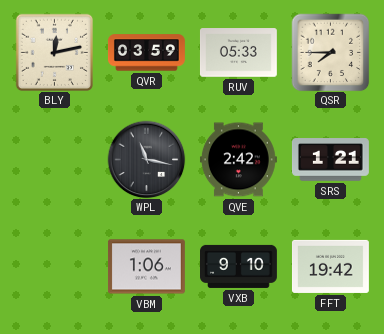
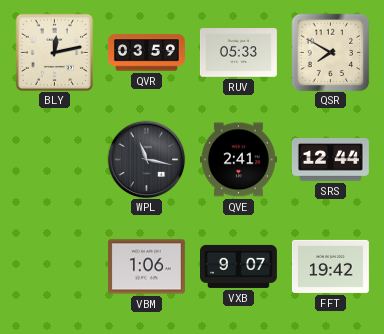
QSR: 7:45 -> 7:50 (330, 52)
QVE: 2:42 -> 2:41 (238, 160)
SRS: 1:21 -> 12:44 (331, 160)
VXB: 9:10 -> 9:07 (239, 266)
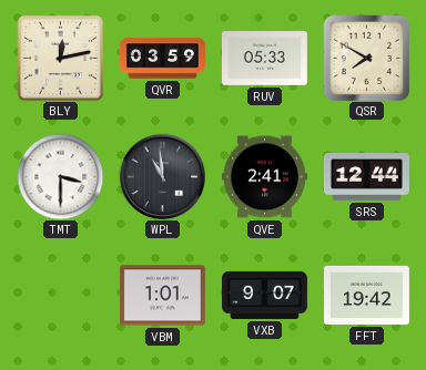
TMT: none -> 3:30 (60, 176)
WPL: 11:17 -> 10:59 (162, 176)
VBM: 1:06 -> 1:01 (162, 296)
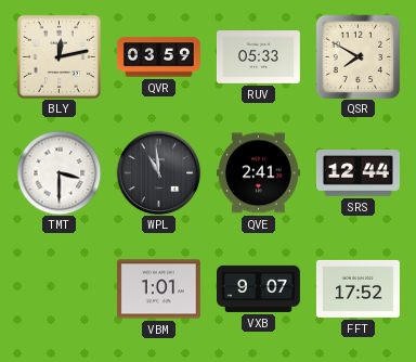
FFT: 19:42 -> 17:52 (357, 288)
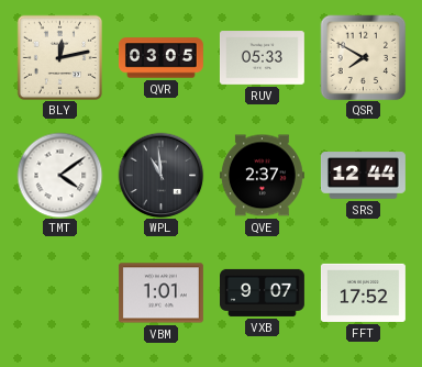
QVR: 03:59 -> 03:05 (160, 58)
TMT: 3:30 -> 4:09 (59, 175)
QVE: 2:41 -> 2:37 (262, 176)
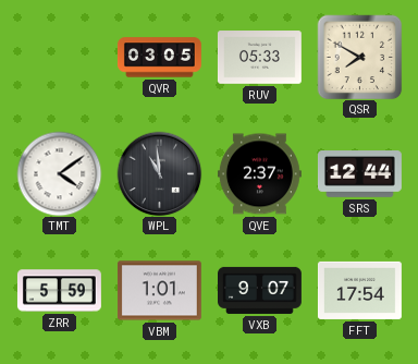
BLY: 12:13 -> none (59, 57)
ZRR: none -> 5:59 (59, 291)
FFT: 17:52 -> 17:54 (359, 290)
